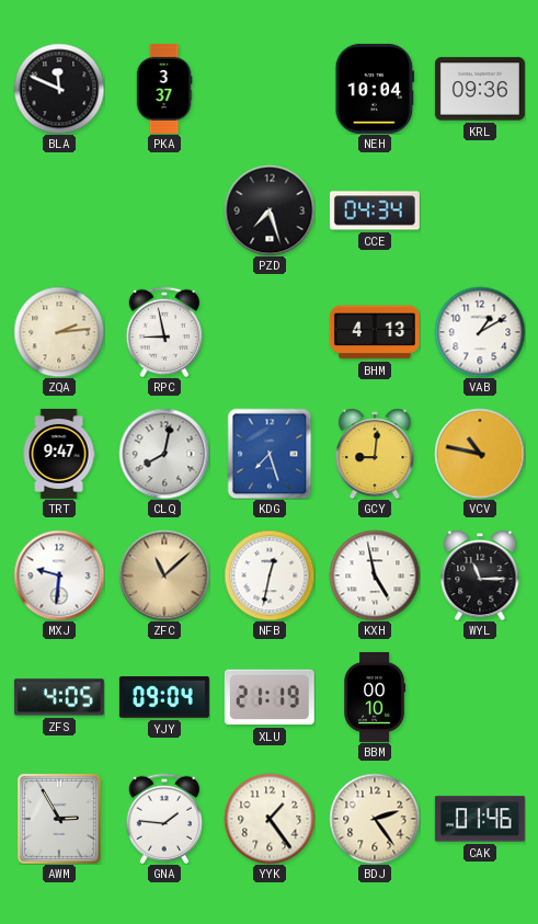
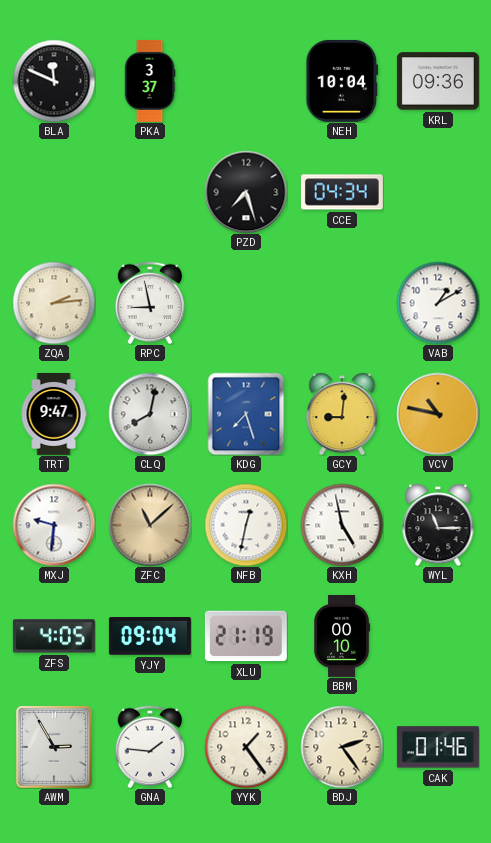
BHM: 4:13 -> none (375, 332)
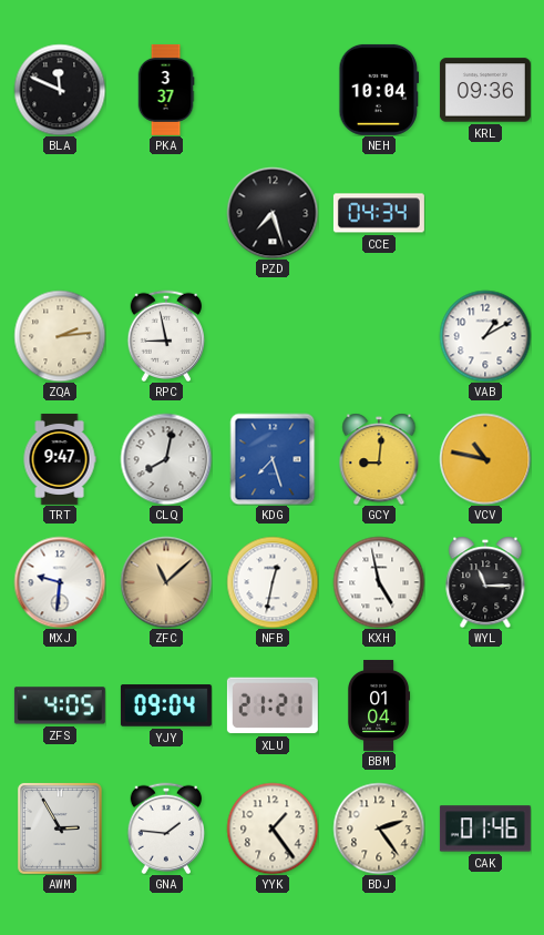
XLU: 21:19 -> 21:21 (273, 705)
BBM: 00:10 -> 01:04 (380, 705)
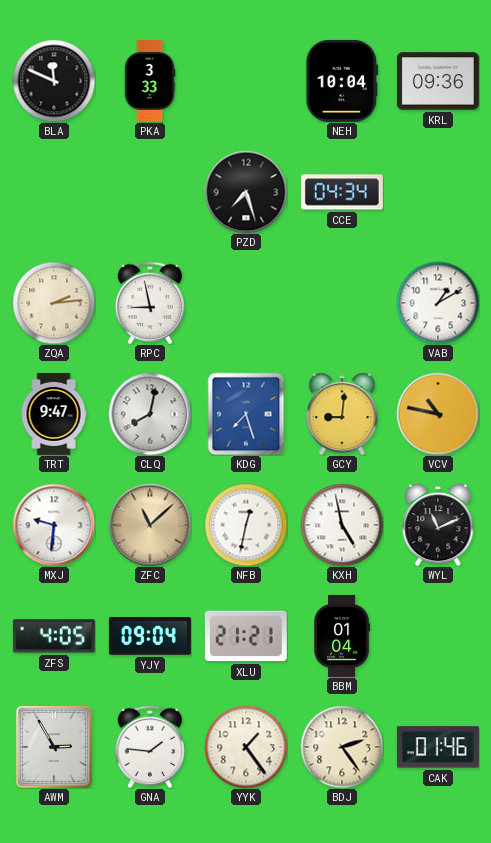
PKA: 3:37 -> 3:33 (150, 81)
WYL: 11:15 -> 11:11 (438, 525)
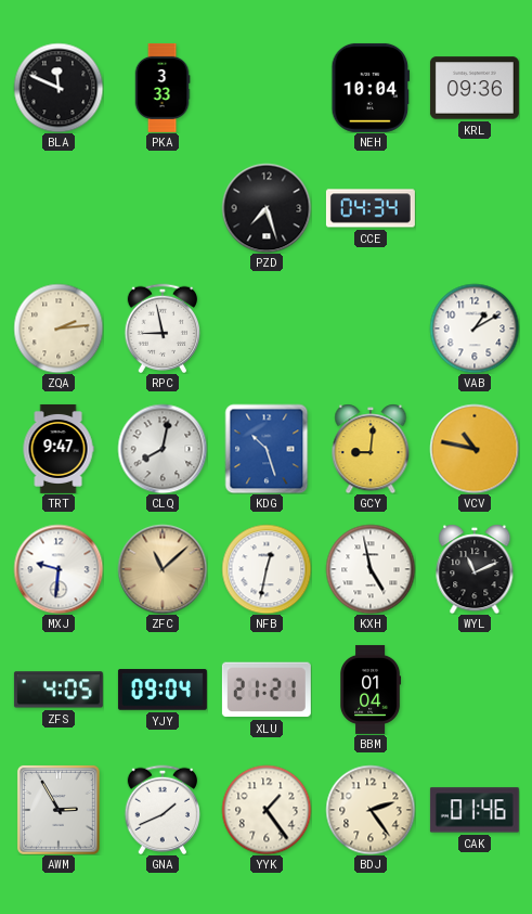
KDG: 7:27 -> 10:27 (267, 449)
GNA: 1:46 -> 1:41 (161, 809)
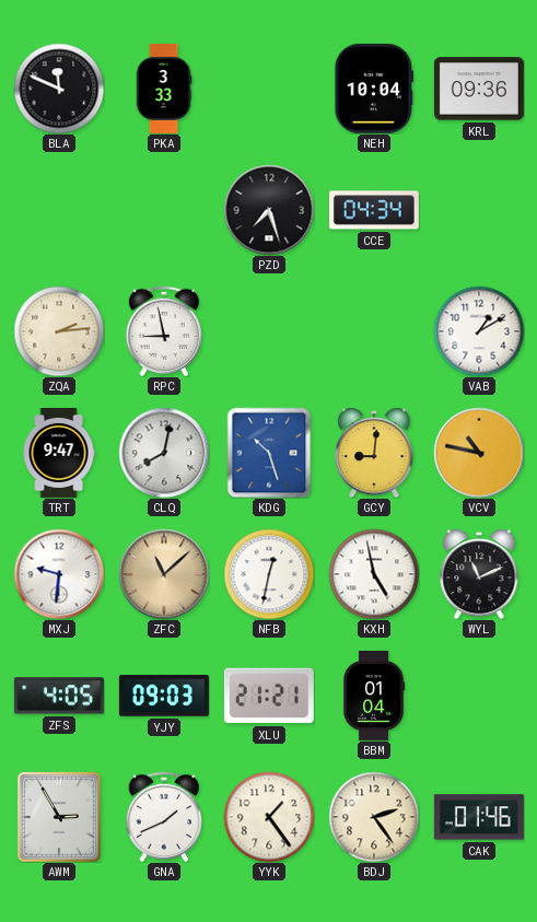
YJY: 09:04 -> 09:03 (164, 696)
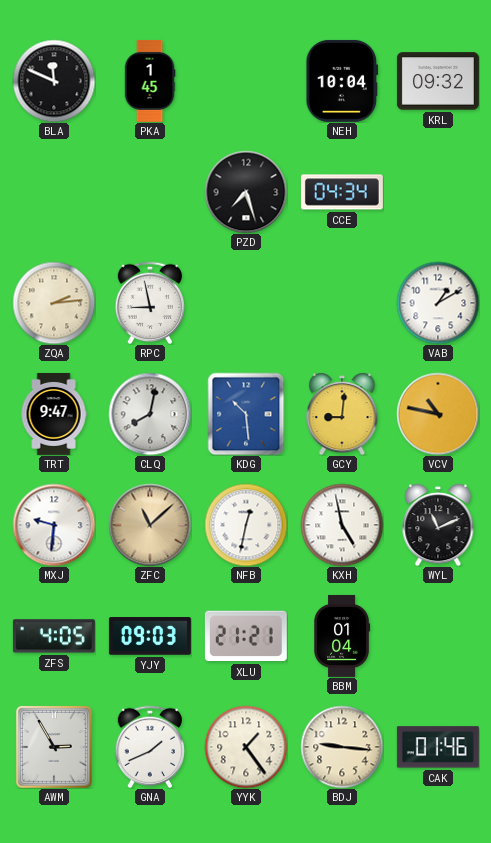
PKA: 3:33 -> 1:45 (150, 81)
KRL: 09:36 -> 09:32 (438, 81)
KDG: 10:27 -> 10:29 (246, 414)
BDJ: 2:24 -> 9:16 (342, 747)
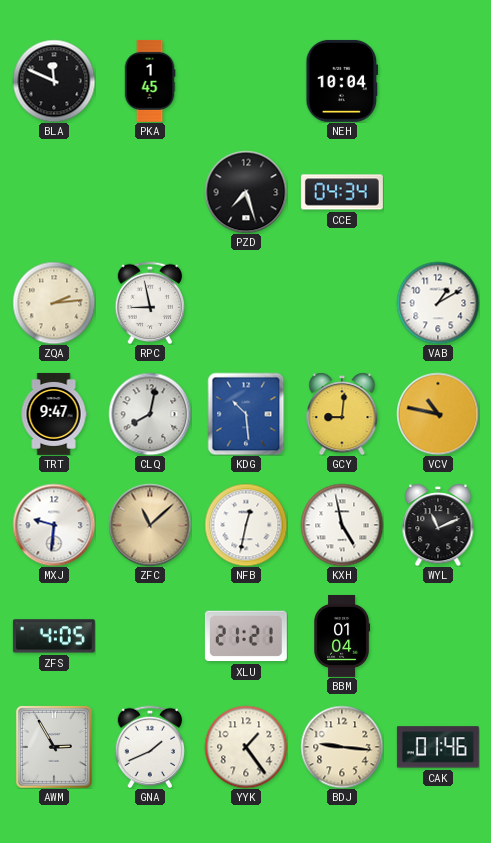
KRL: 09:32 -> none (438, 81)
YJY: 09:03 -> none (150, 636)
